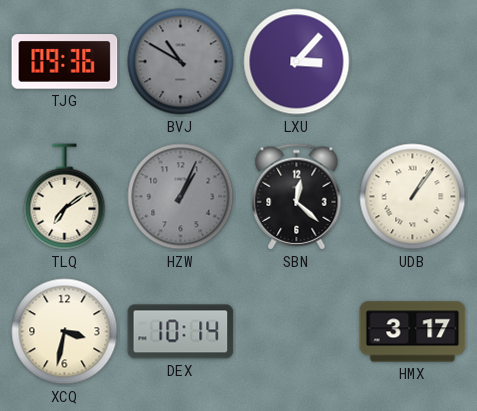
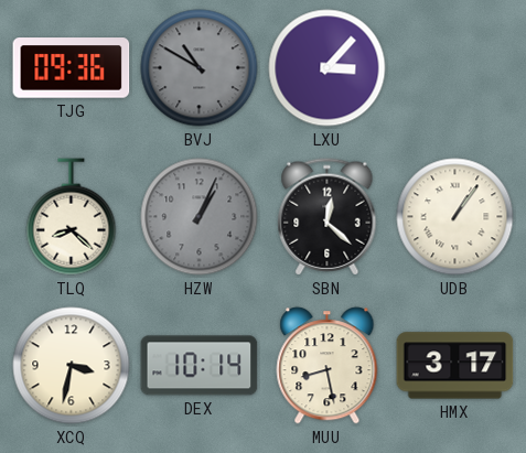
TLQ: 7:09 -> 8:22 (72, 217)
MUU: none -> 8:28 (328, 366)
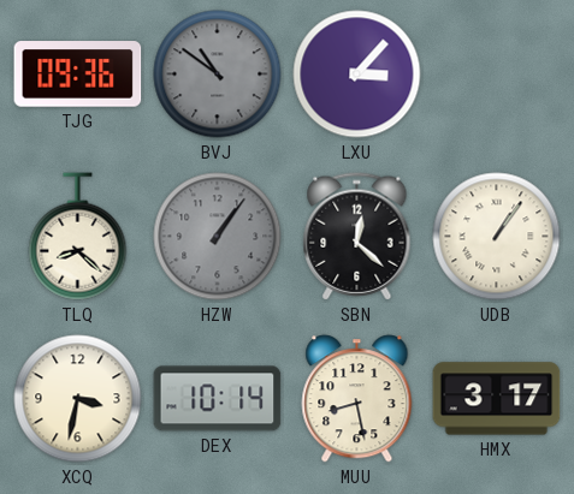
BVJ: 10:50 -> 10:51 (218, 75)
HZW: 1:04 -> 1:06 (218, 237)
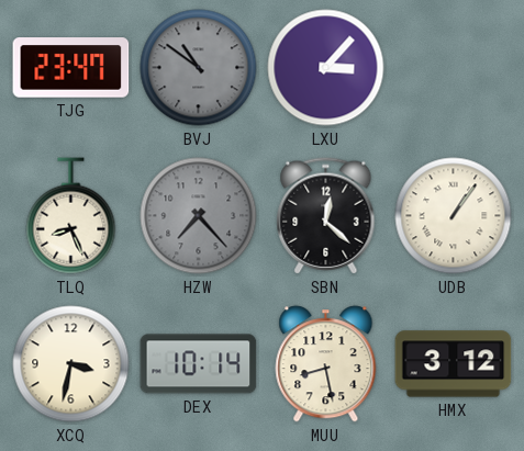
TJG: 09:36 -> 23:47 (71, 68)
TLQ: 8:22 -> 8:26 (71, 216)
HZW: 1:06 -> 7:23 (199, 216)
HMX: 3:17 -> 3:12 (454, 364)
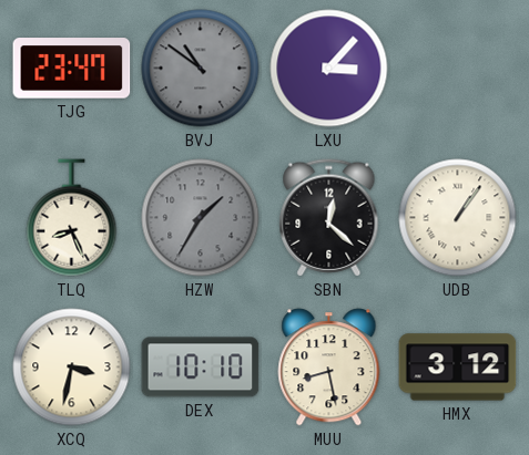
HZW: 7:23 -> 1:35 (201, 218)
DEX: 10:14 -> 10:10 (201, 368)
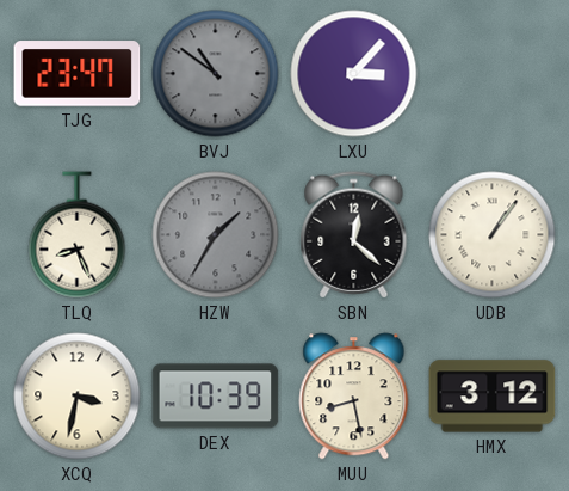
DEX: 10:10 -> 10:39 (216, 397)
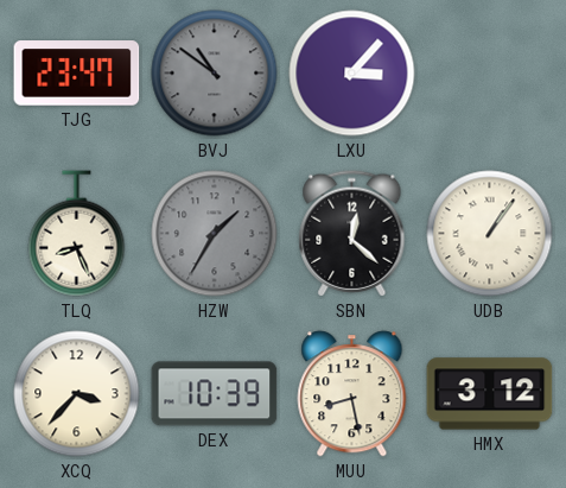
XCQ: 3:32 -> 3:37 (77, 394)
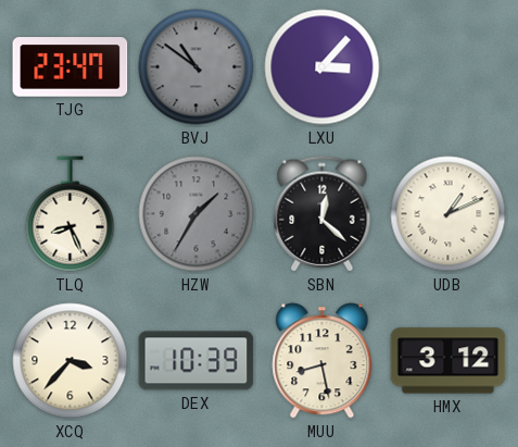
UDB: 1:06 -> 1:11 (448, 214)
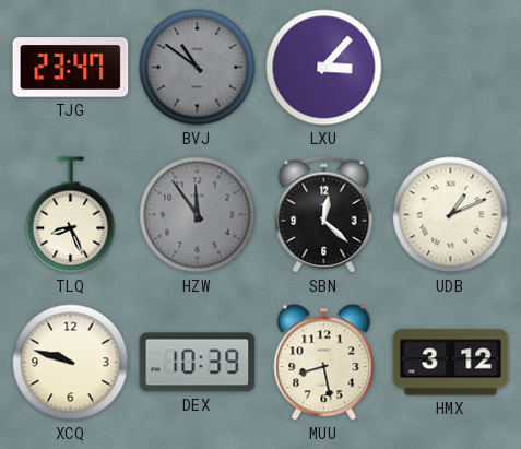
HZW: 1:35 -> 11:54 (198, 215)
XCQ: 3:37 -> 9:48 (71, 363)
